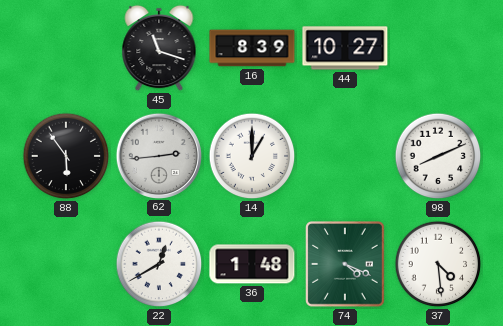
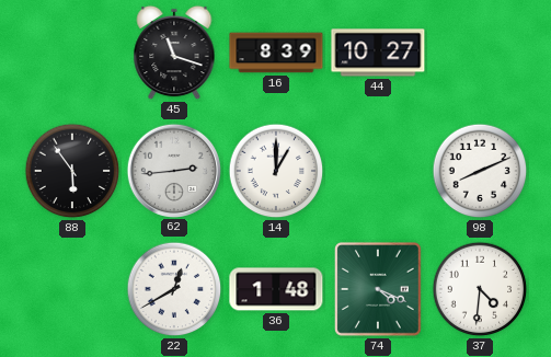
37: 4:29 -> 4:31 (480, 289)
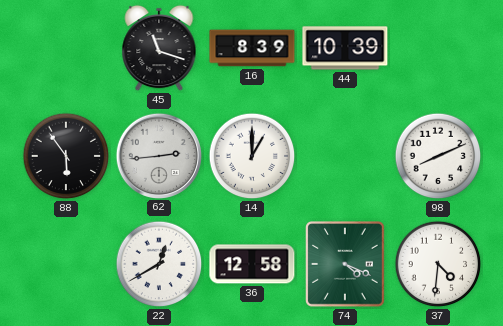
44: 10:27 -> 10:39 (345, 48)
36: 1:48 -> 12:58 (252, 264)
